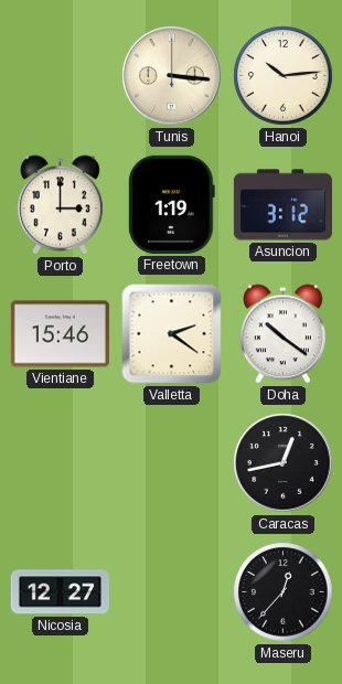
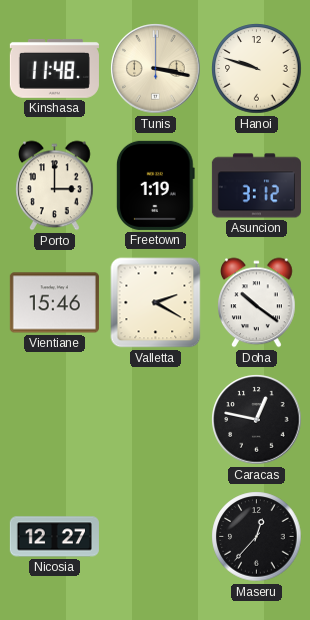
Kinshasa: none -> 11:48 (54, 68)
Tunis: 3:16 -> 3:17 (156, 69)
Hanoi: 10:14 -> 9:48 (257, 69)
Valletta: 2:21 -> 2:20 (156, 303)
Caracas: 12:43 -> 12:47 (257, 420)
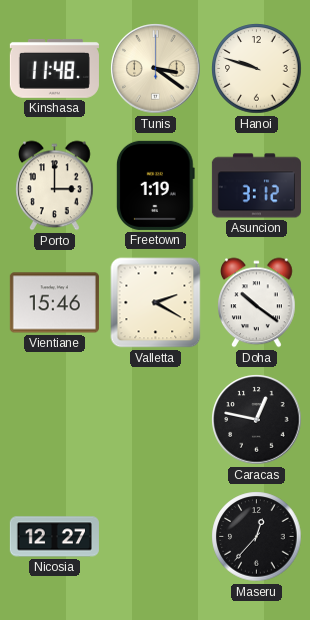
Tunis: 3:17 -> 3:21 (156, 69)
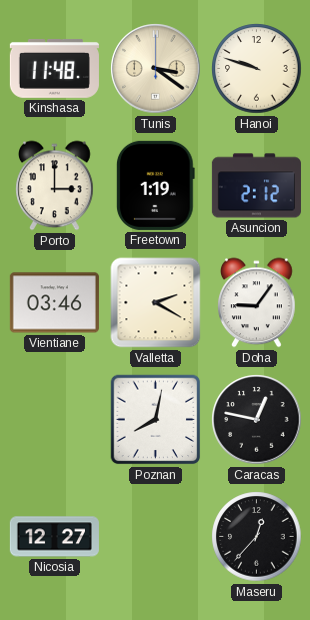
Asuncion: 3:12 -> 2:12 (256, 186)
Vientiane: 15:46 -> 03:46 (54, 303)
Doha: 10:21 -> 9:06 (257, 303)
Poznan: none -> 8:02 (156, 420)
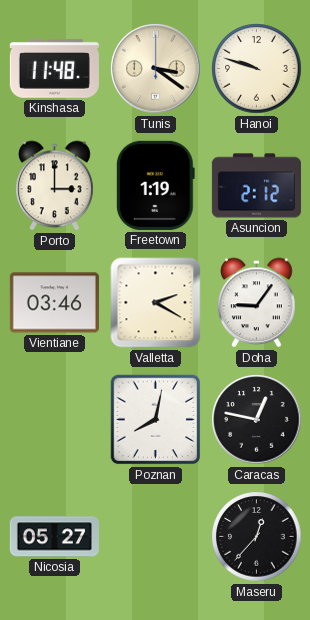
Nicosia: 12:27 -> 05:27 (54, 537)
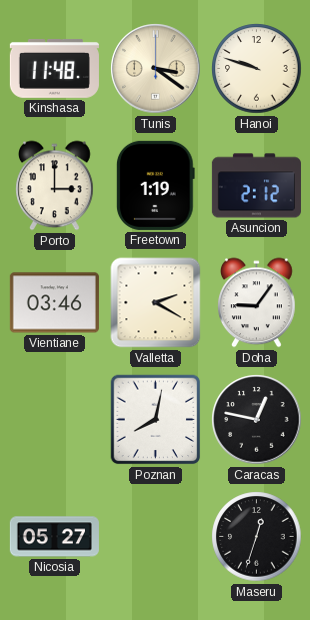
Maseru: 12:37 -> 12:33 (257, 537)
